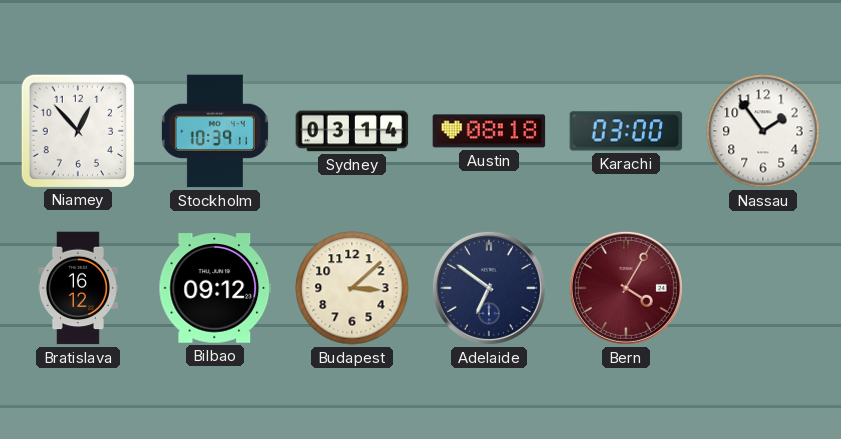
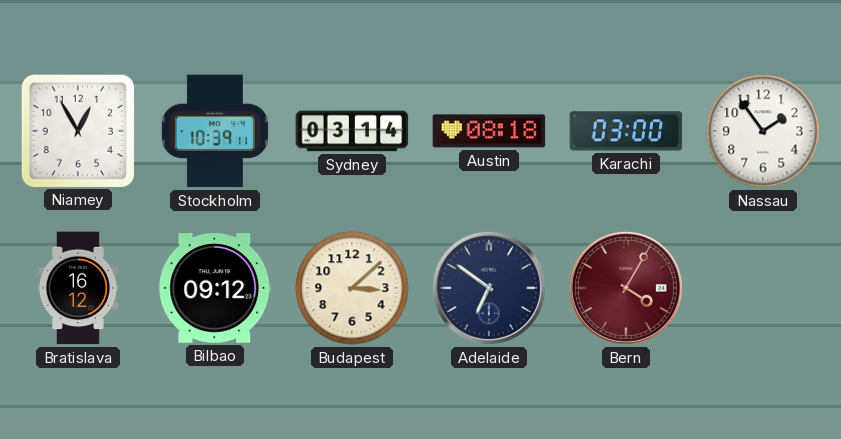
Niamey: 12:53 -> 12:55 (77, 130)
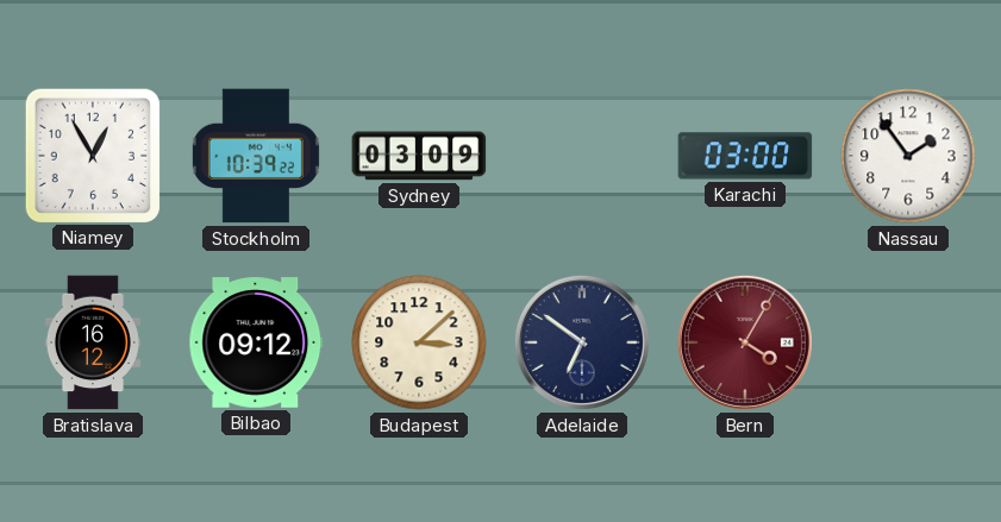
Stockholm: 10:39:11 -> 10:39:22 (256, 156)
Sydney: 03:14 -> 03:09 (419, 156)
Austin: 08:18 -> none (489, 131)
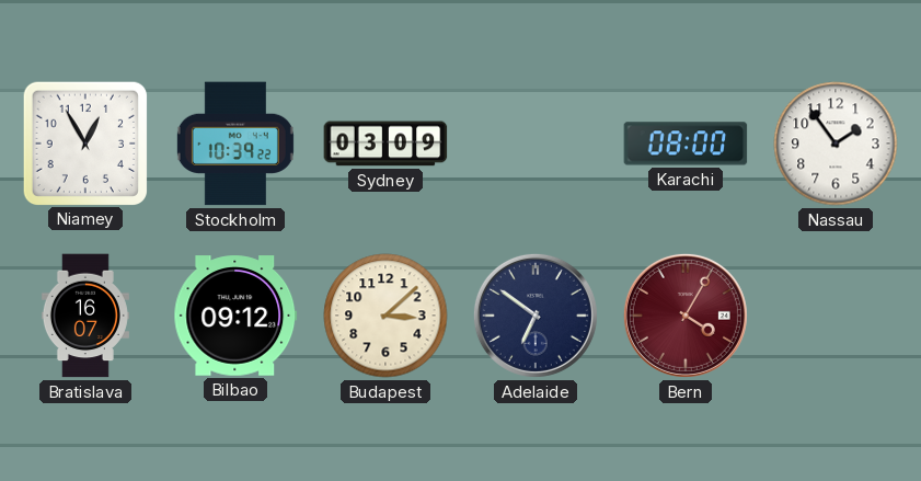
Karachi: 03:00 -> 08:00 (686, 144)
Bratislava: 16:12 -> 16:07 (85, 316)
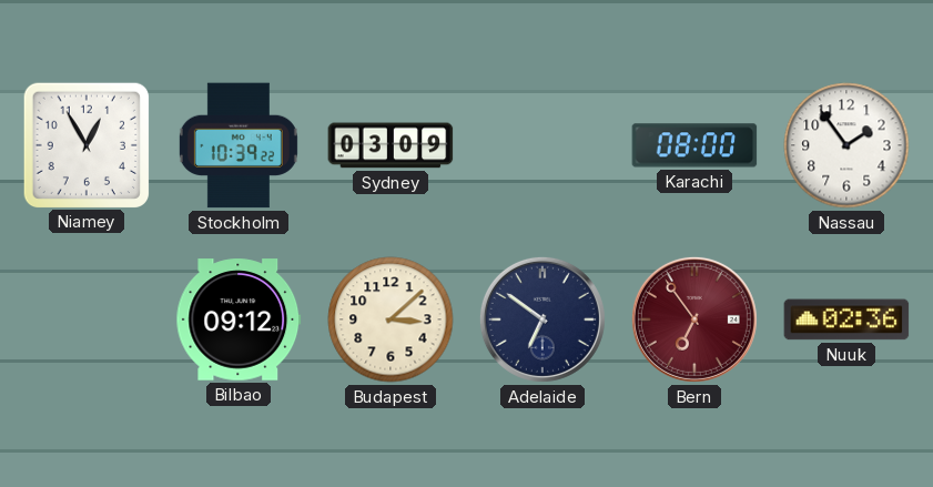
Bratislava: 16:07 -> none (85, 316)
Bern: 4:05 -> 6:54 (694, 319)
Nuuk: none -> 02:36 (846, 319)
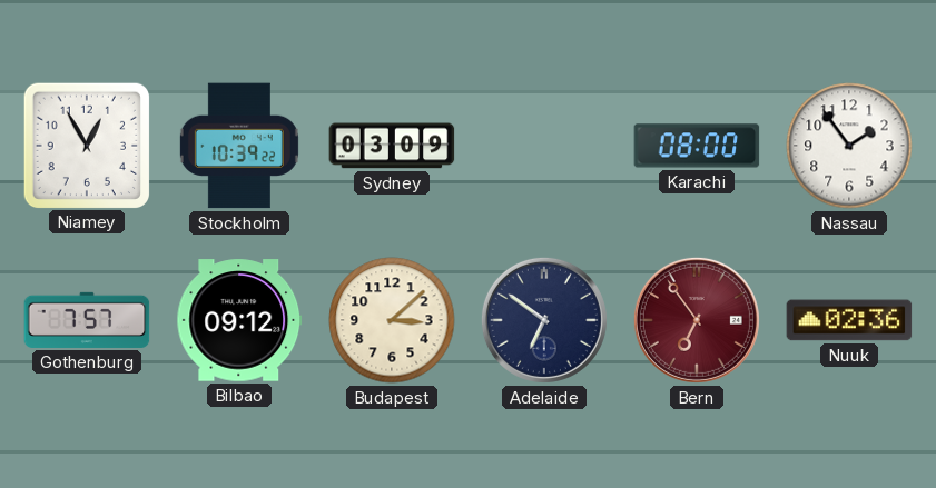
Gothenburg: none -> 7:57 (87, 320)
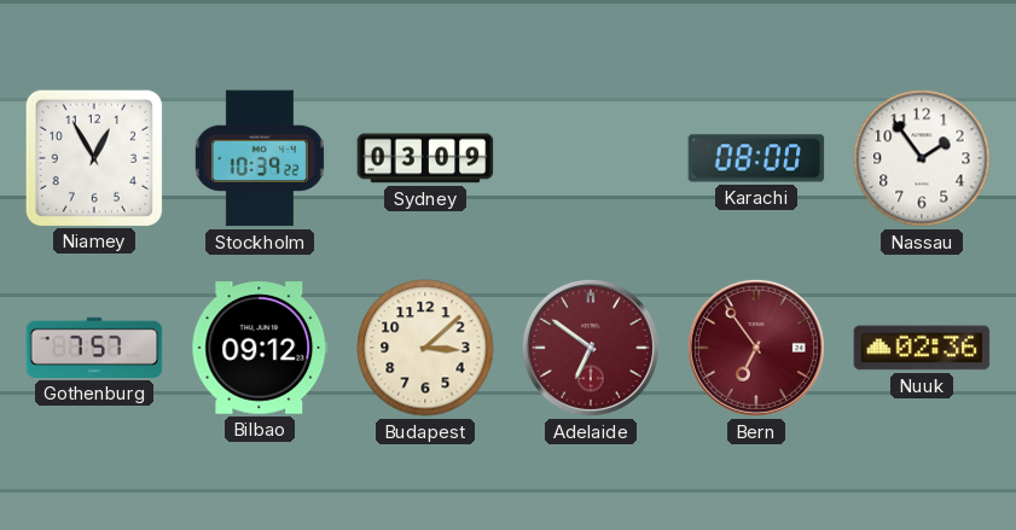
Adelaide dial: navy -> burgundy (591, 348)
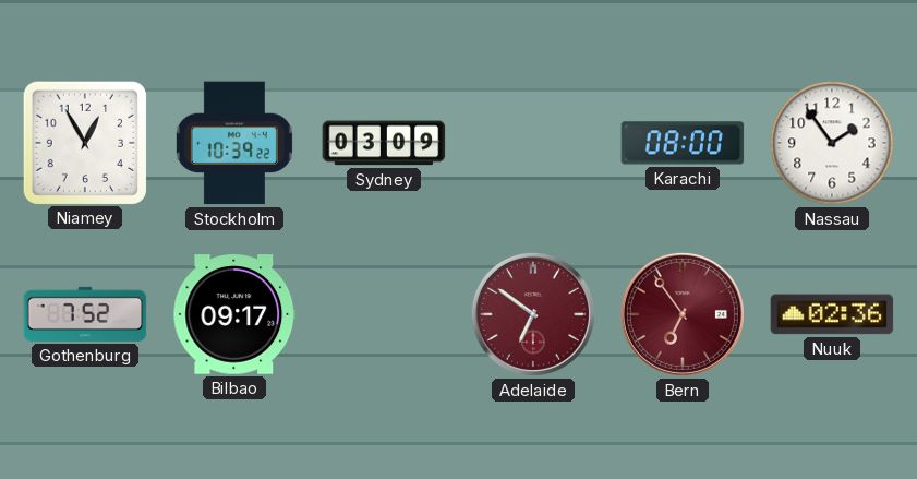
Gothenburg: 7:57 -> 7:52 (85, 314)
Bilbao: 09:12 -> 09:17 (234, 314)
Budapest: 3:08 -> none (425, 348)
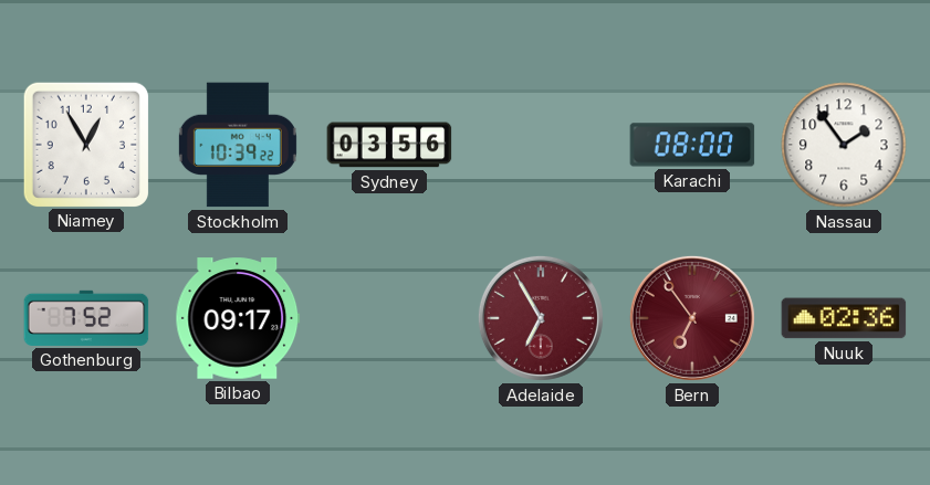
Sydney: 03:09 -> 03:56 (389, 145)
Adelaide: 6:51 -> 6:55 (541, 318)
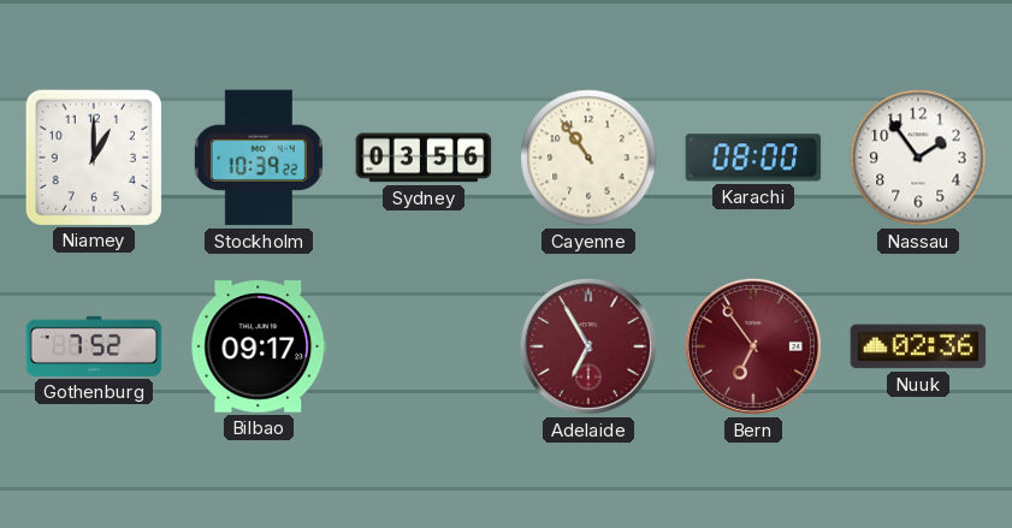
Niamey: 12:55 -> 1:00 (93, 156)
Cayenne: none -> 10:54 (588, 158)
